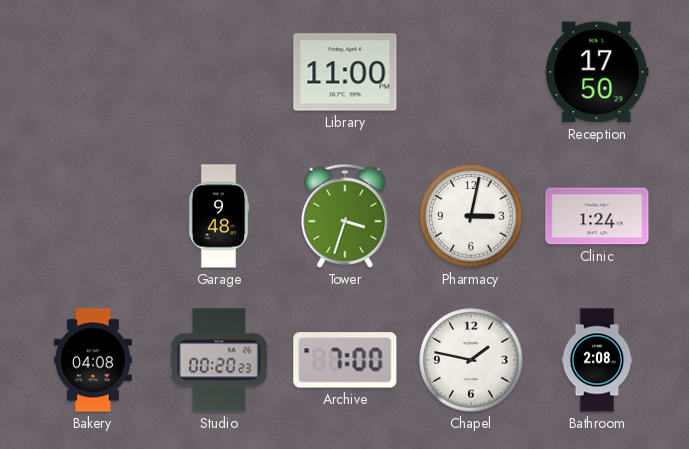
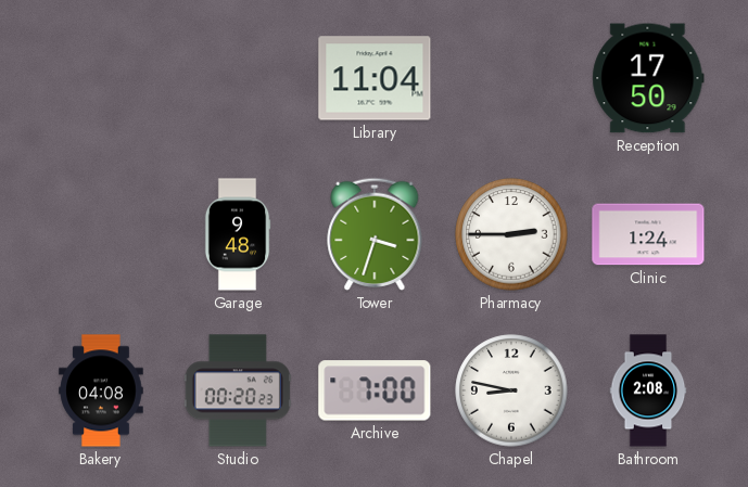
Library: 11:00 -> 11:04 (375, 78)
Pharmacy: 3:02 -> 2:45 (511, 234)
Chapel: 1:47 -> 8:47 (511, 390)
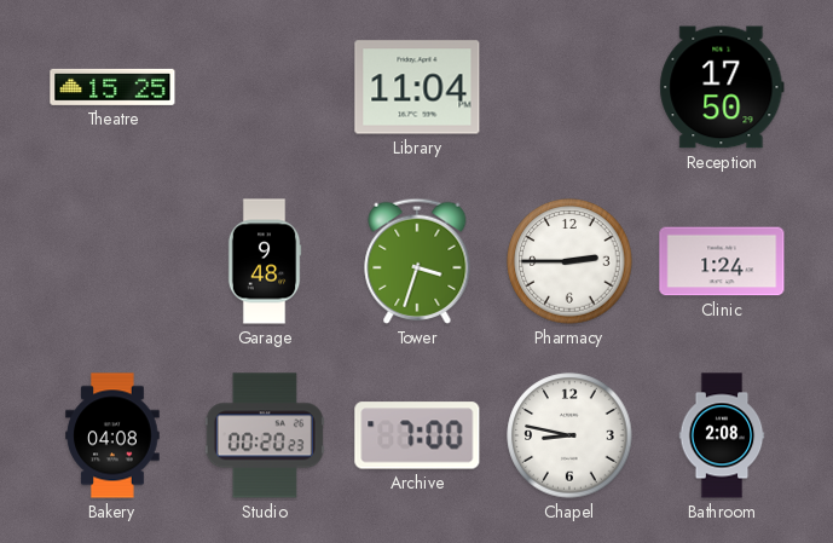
Theatre: none -> 15:25 (112, 87)
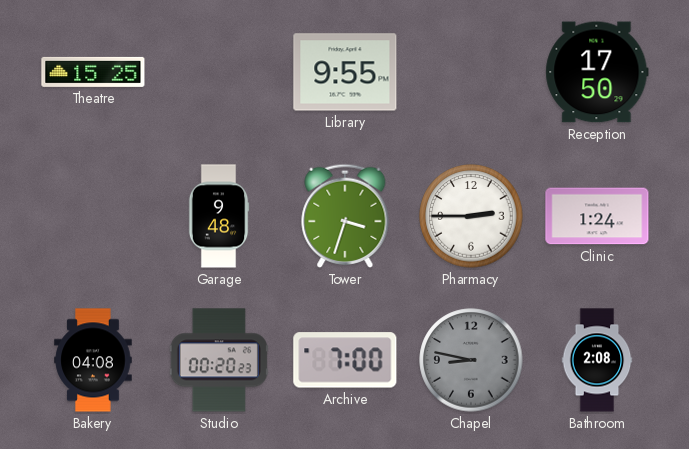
Library: 11:04 -> 9:55 (345, 72)
Chapel dial: white -> grey (471, 360)
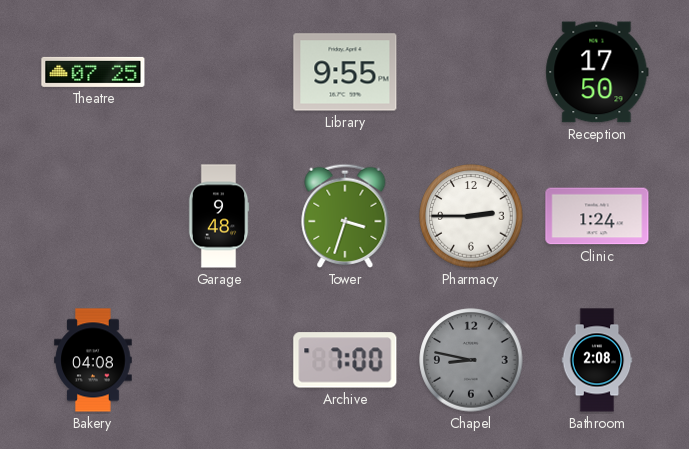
Theatre: 15:25 -> 07:25 (93, 72)
Studio: 00:20 -> none (219, 360)
